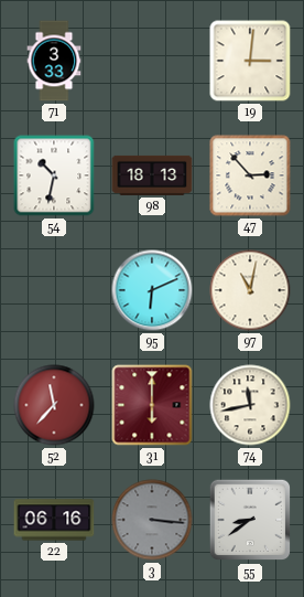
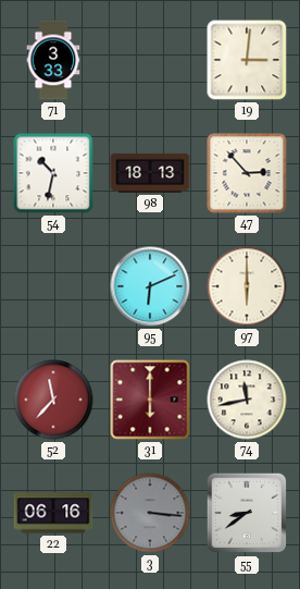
97: 11:02 -> 6:00 (247, 286)
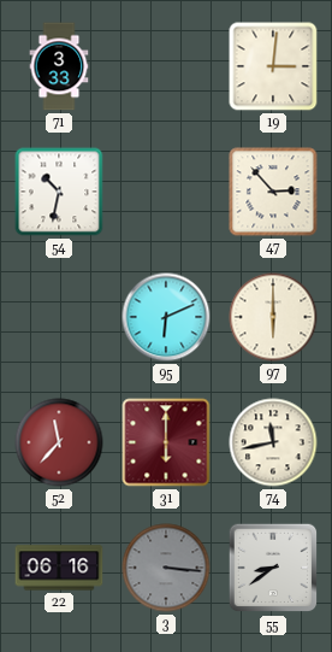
98: 18:13 -> none (150, 173)
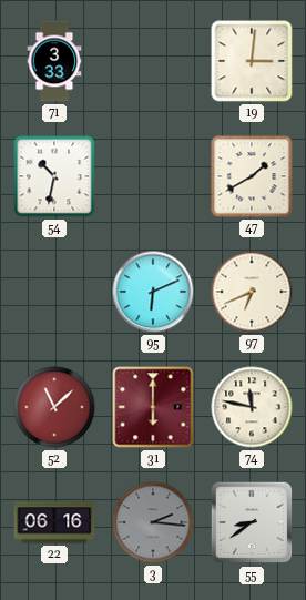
47: 2:53 -> 1:40 (252, 176)
97: 6:00 -> 6:41 (252, 292)
52: 11:37 -> 11:08 (54, 407)
74: 11:43 -> 11:47 (252, 407)
3: 3:16 -> 2:16 (153, 522)
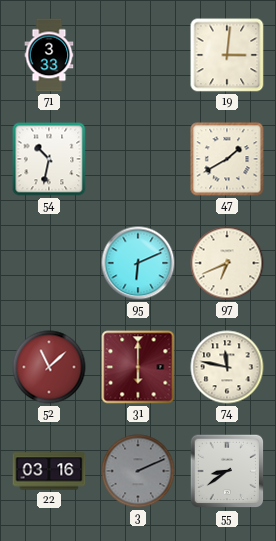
22: 06:16 -> 03:16 (49, 471)
3: 2:16 -> 2:11 (138, 471)
